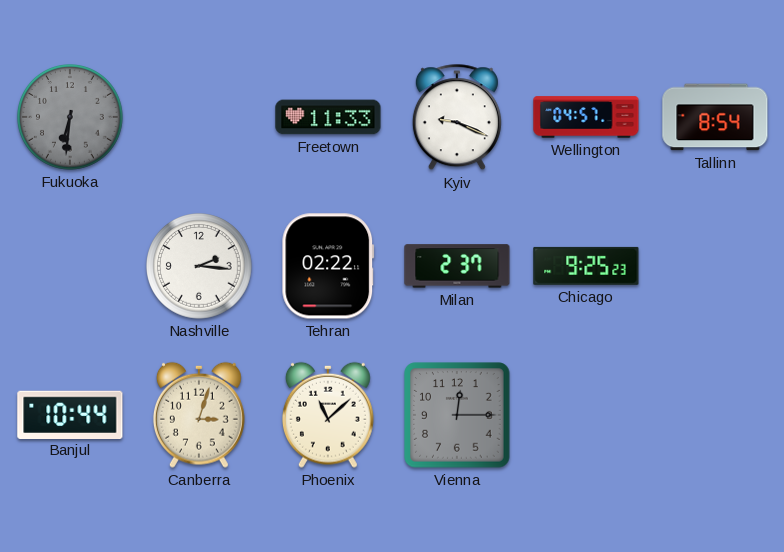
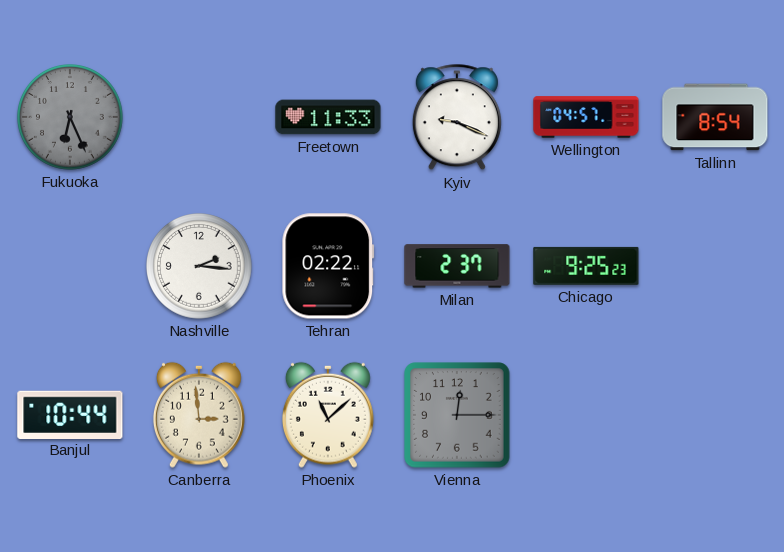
Fukuoka: 6:31 -> 6:26 (71, 118)
Canberra: 3:03 -> 2:59 (199, 415)
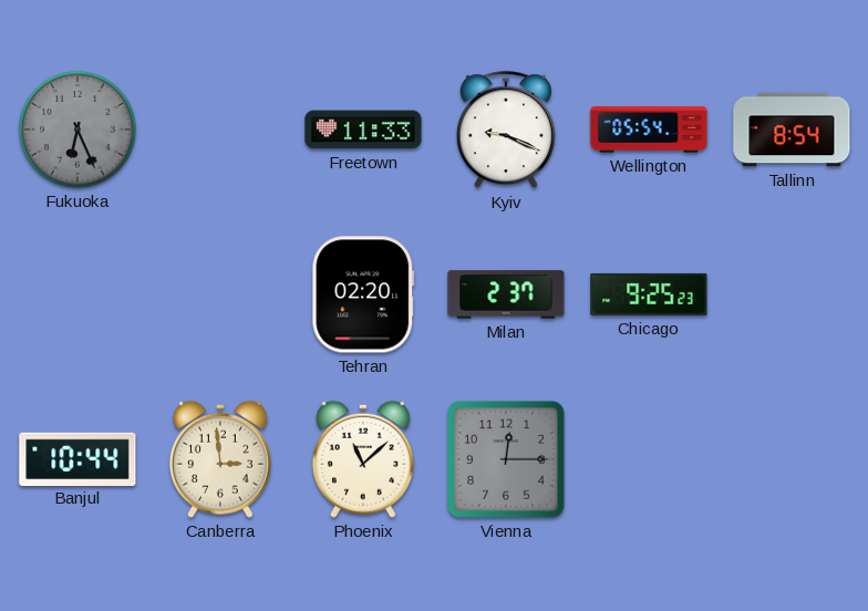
Wellington: 04:57 -> 05:54 (649, 130)
Nashville: 2:16 -> none (200, 267)
Tehran: 02:22 -> 02:20 (363, 294)
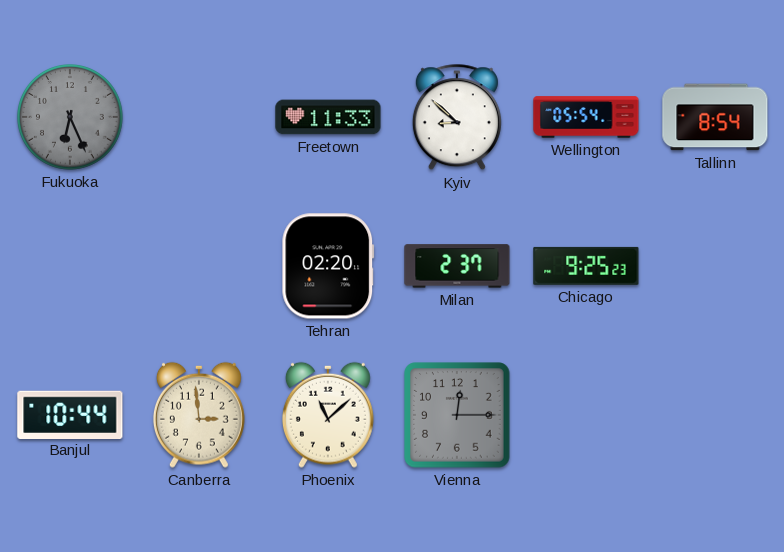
Kyiv: 9:19 -> 8:52 (457, 118)
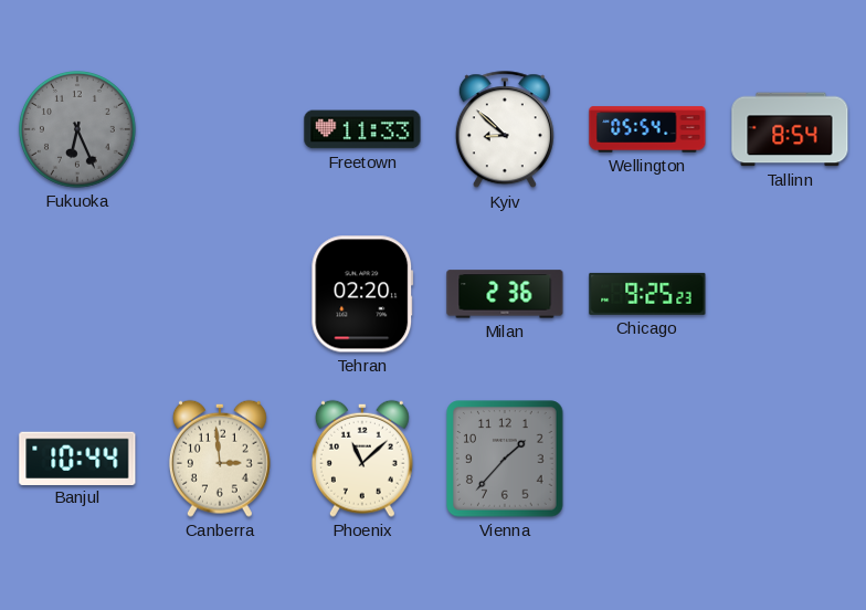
Milan: 2:37 -> 2:36 (505, 294)
Vienna: 12:15 -> 1:37 (505, 459)
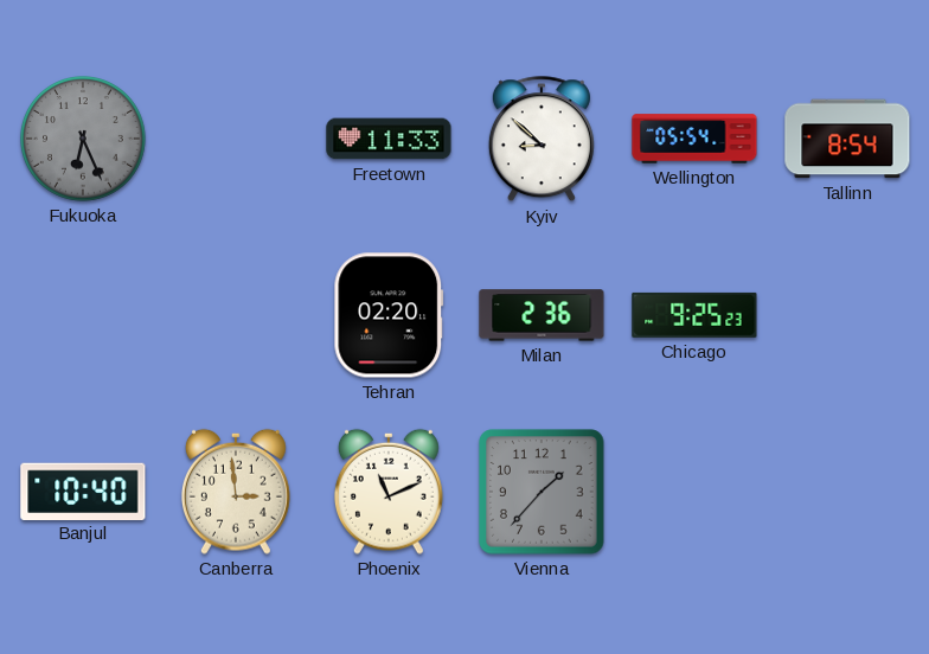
Banjul: 10:44 -> 10:40 (83, 490)
Phoenix: 11:08 -> 11:11 (389, 492)
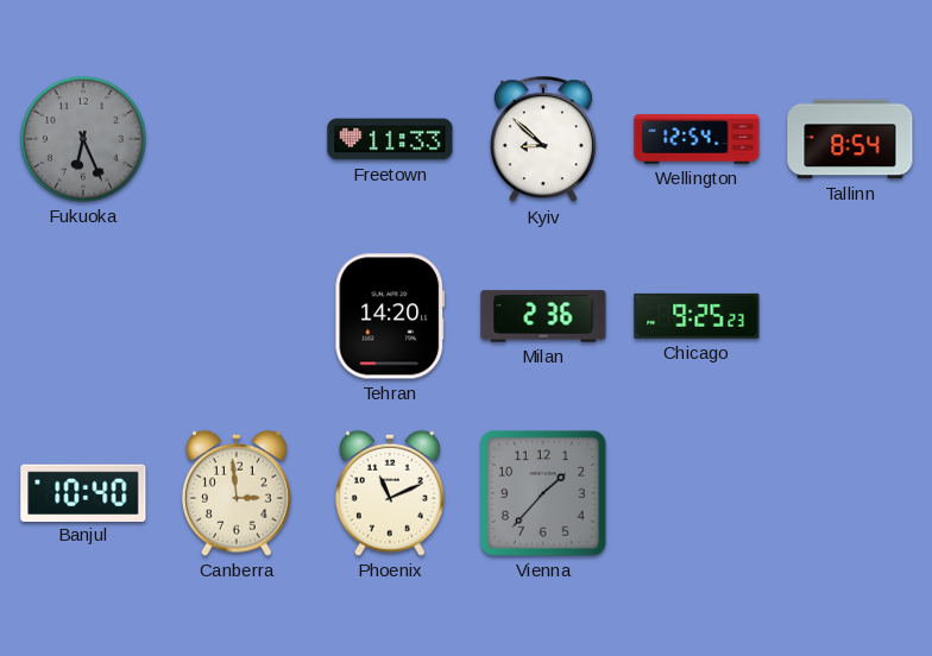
Wellington: 05:54 -> 12:54 (697, 139)
Tehran: 02:20 -> 14:20 (390, 316)
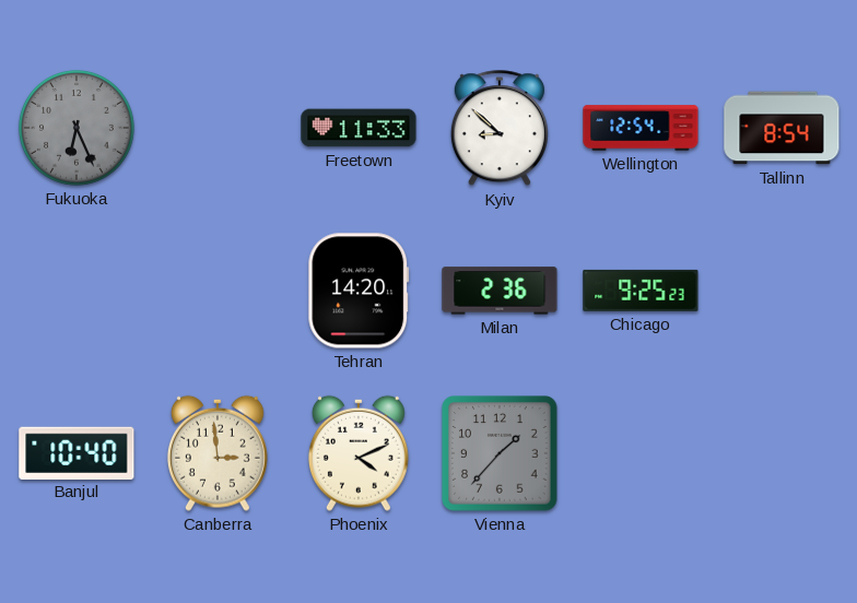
Phoenix: 11:11 -> 4:11 (359, 453)
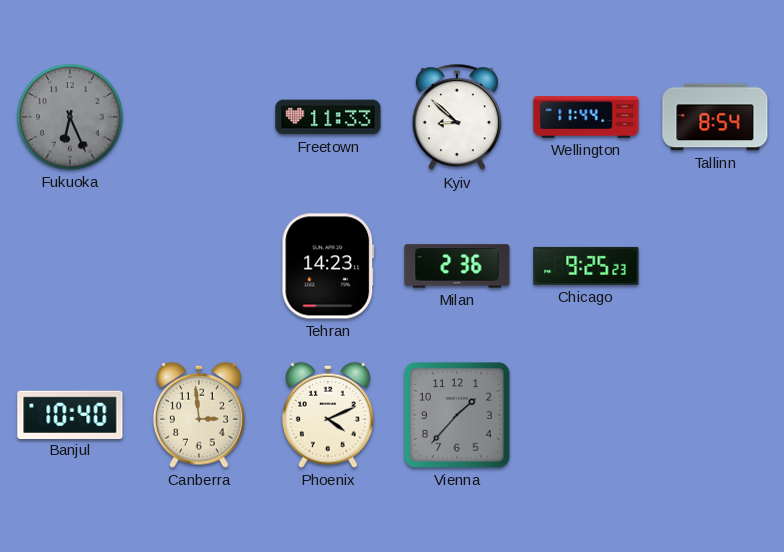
Wellington: 12:54 -> 11:44 (586, 117)
Tehran: 14:20 -> 14:23 (328, 266)
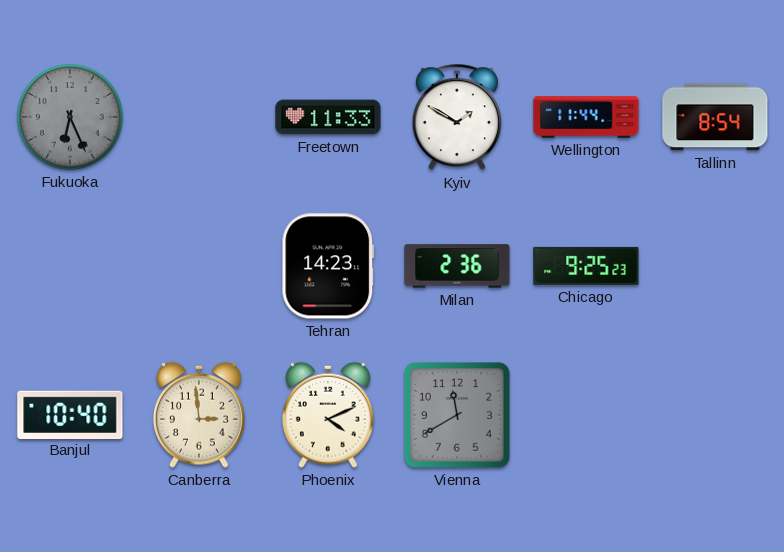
Kyiv: 8:52 -> 1:50 (457, 118)
Vienna: 1:37 -> 11:40 (457, 415)
